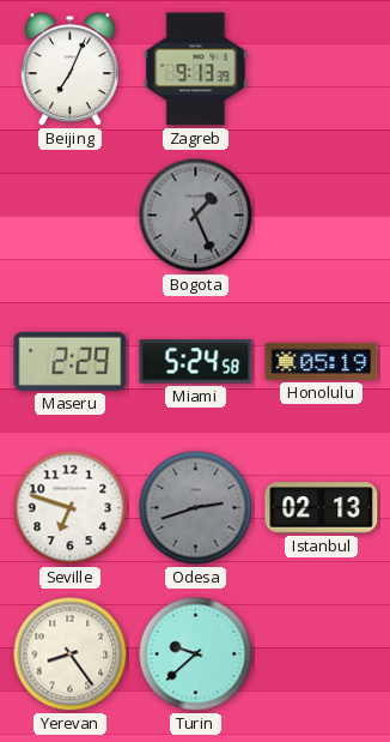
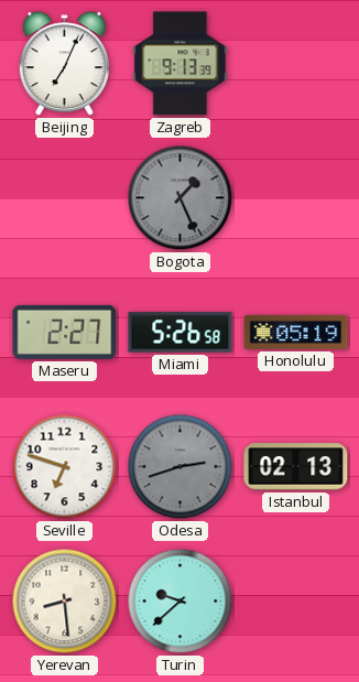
Maseru: 2:29 -> 2:27 (65, 332)
Miami: 5:24 -> 5:26 (181, 333)
Yerevan: 8:24 -> 8:29 (65, 602)
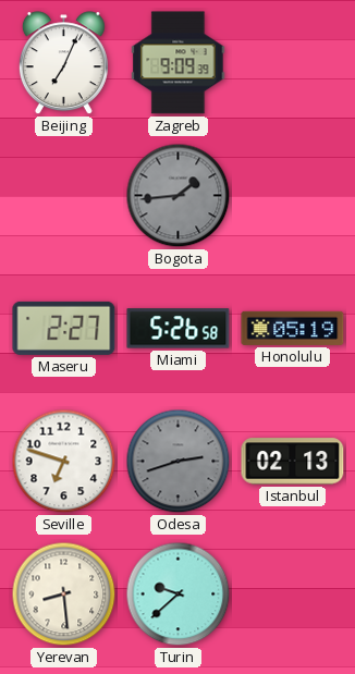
Zagreb: 9:13 -> 9:09 (179, 63)
Bogota: 1:26 -> 1:44 (179, 196)
